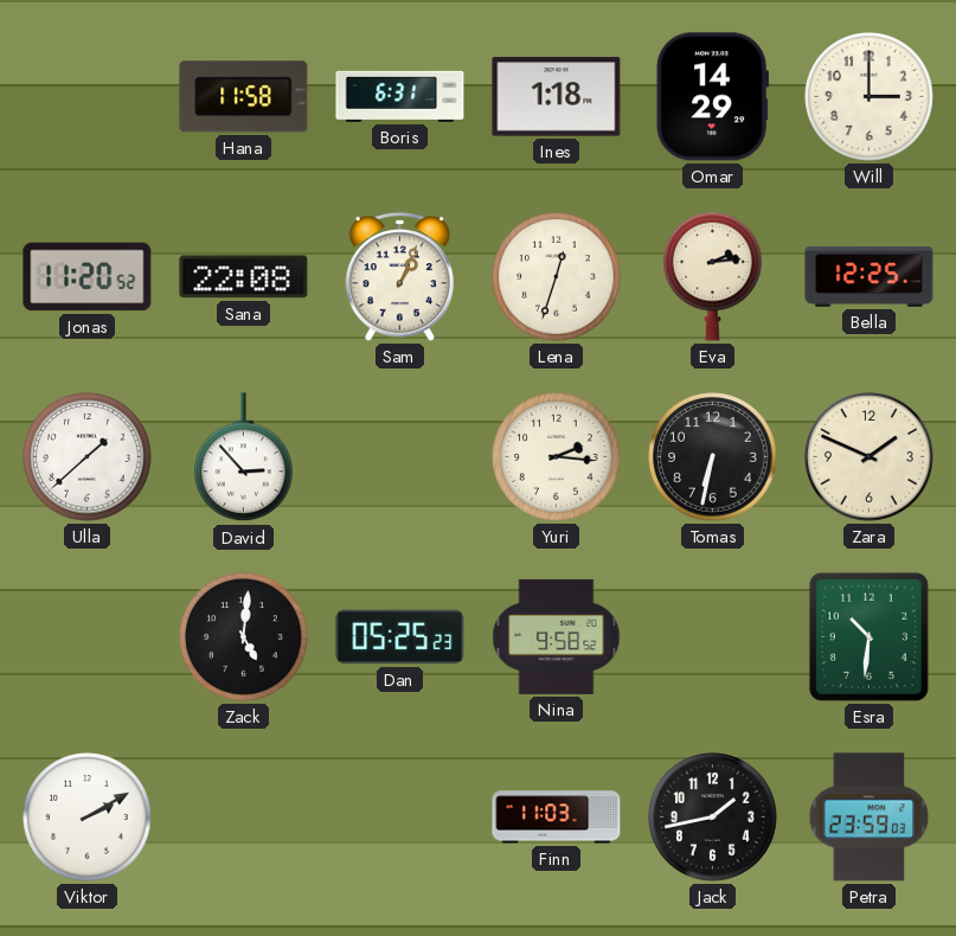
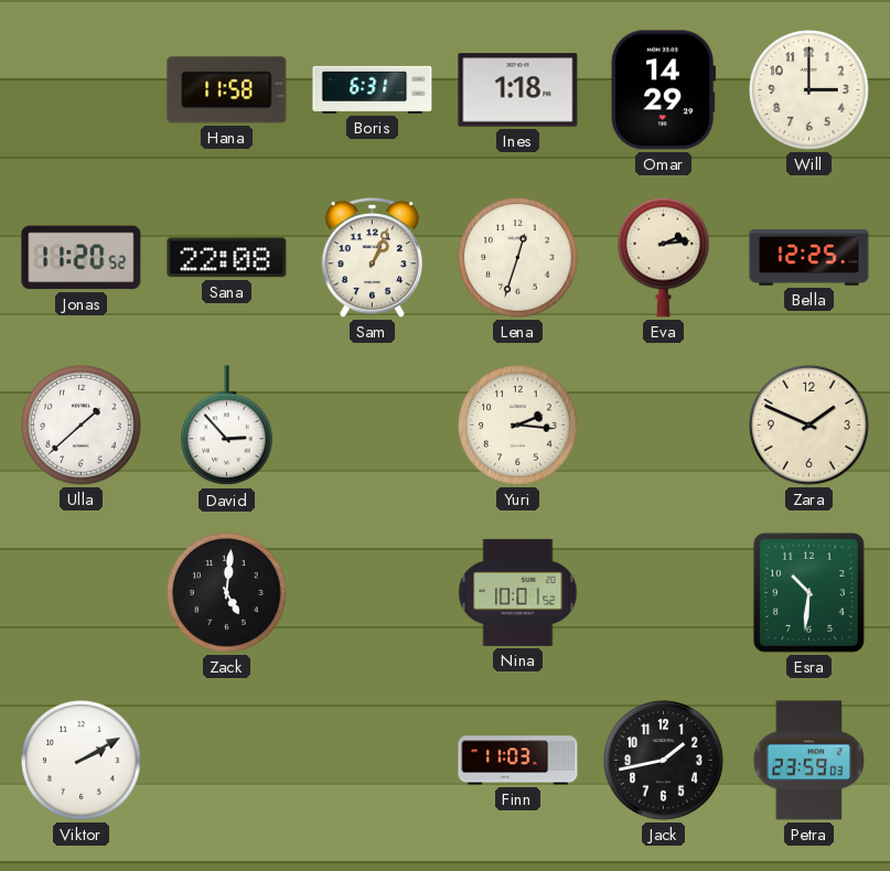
Tomas: 6:32 -> none (713, 457)
Dan: 05:25 -> none (400, 637)
Nina: 9:58 -> 10:01 (518, 592)
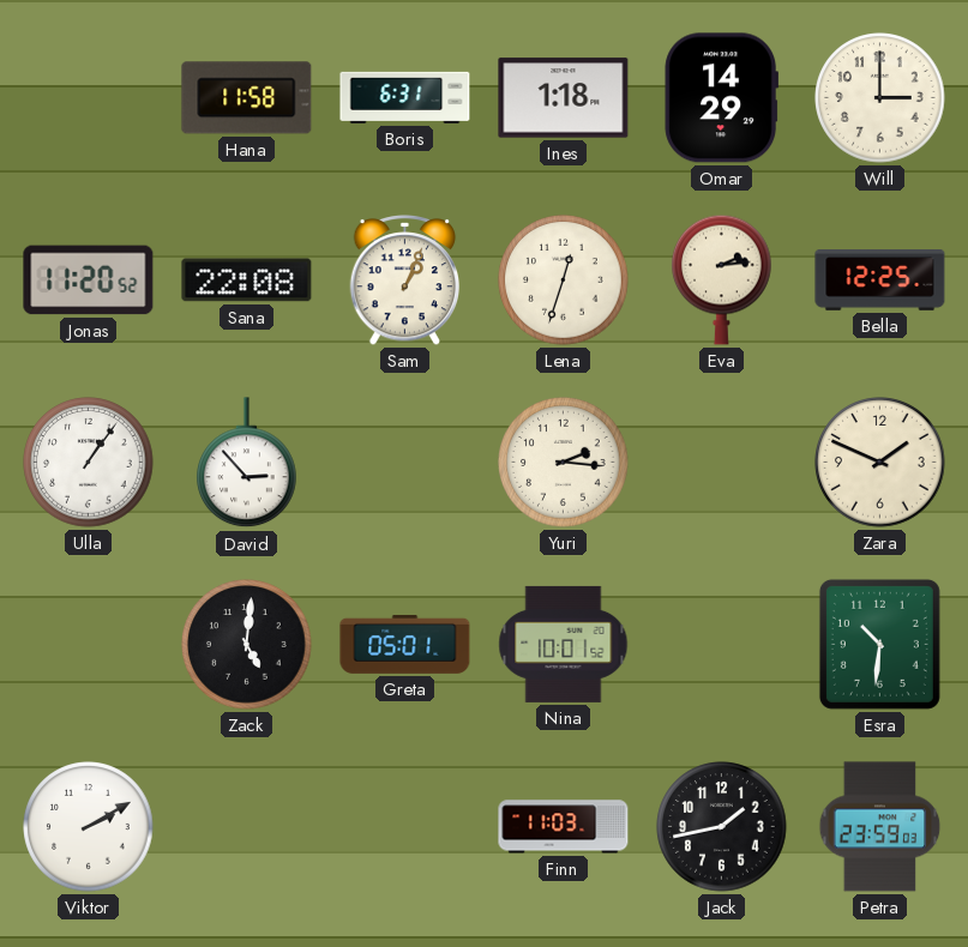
Ulla: 1:38 -> 1:06 (89, 463)
Greta: none -> 05:01 (405, 644)
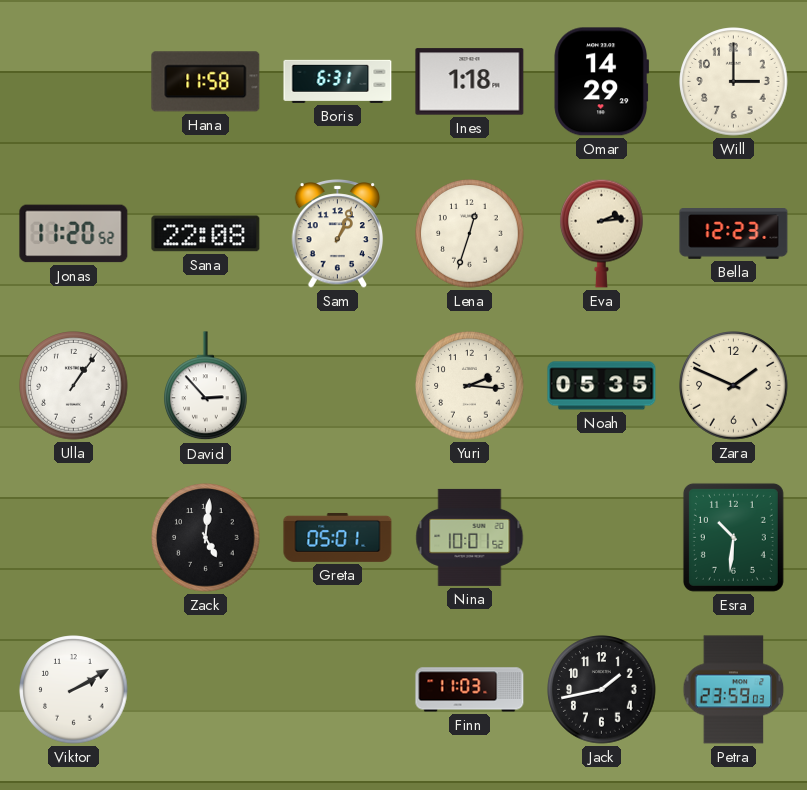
Bella: 12:25 -> 12:23 (734, 234)
Noah: none -> 05:35 (602, 386)
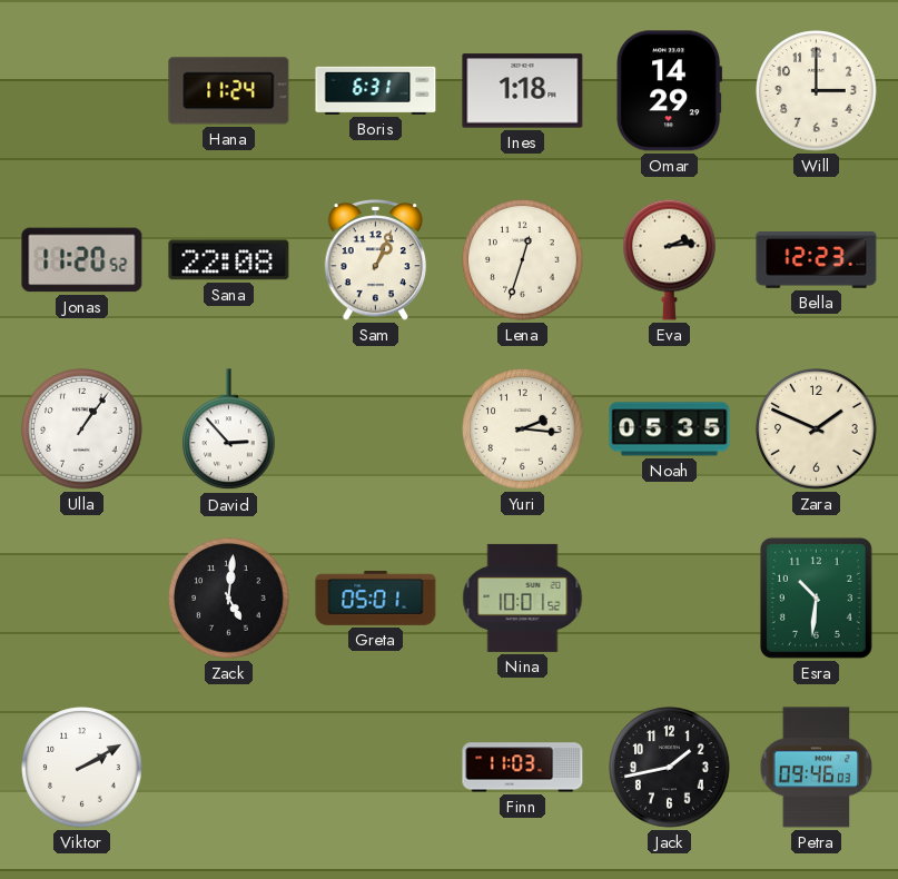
Hana: 11:58 -> 11:24 (229, 91)
Petra: 23:59 -> 09:46 (817, 768)
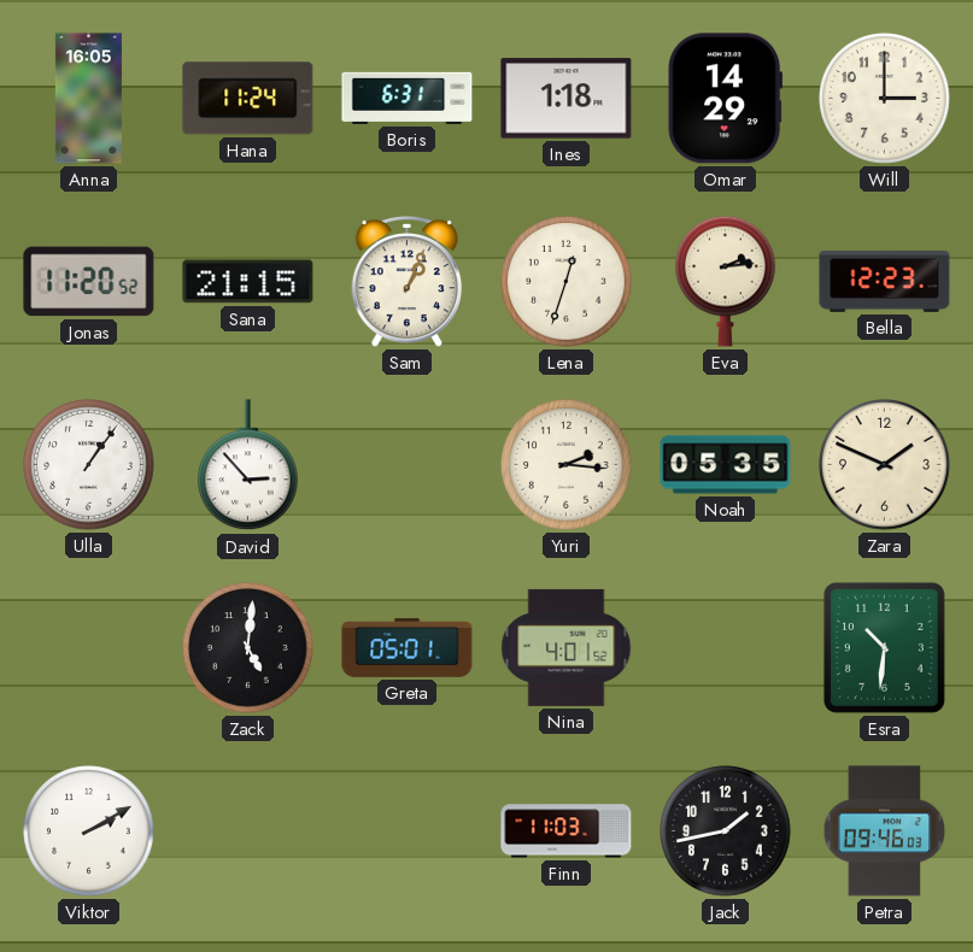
Anna: none -> 16:05 (88, 99)
Sana: 22:08 -> 21:15 (248, 282)
Nina: 10:01 -> 4:01 (567, 647)
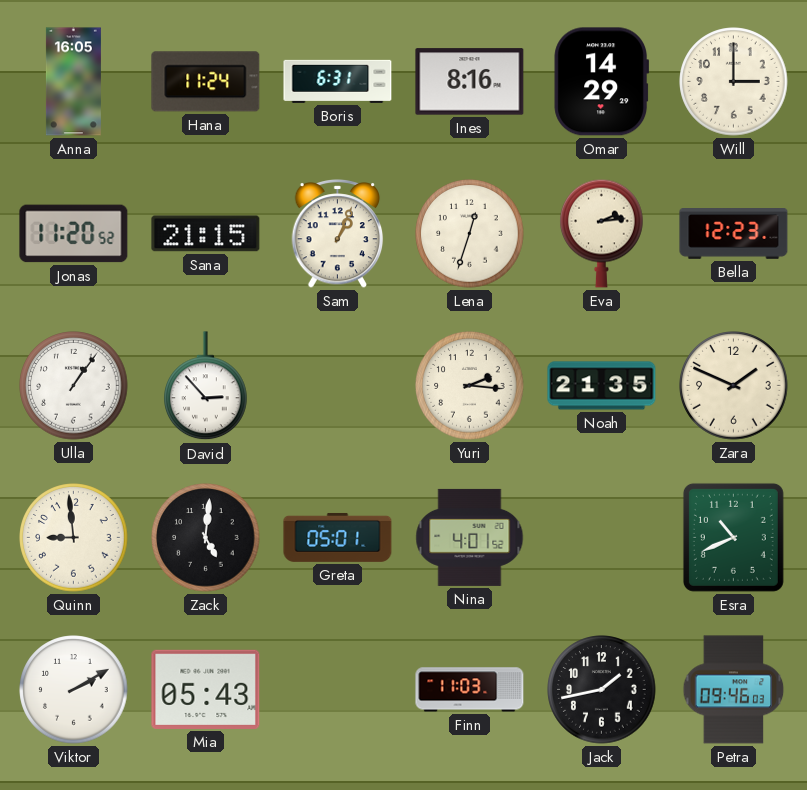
Ines: 1:18 -> 8:16 (470, 82)
Noah: 05:35 -> 21:35 (602, 386)
Quinn: none -> 8:59 (74, 538)
Esra: 10:31 -> 10:41 (733, 537)
Mia: none -> 05:43 (206, 689)
